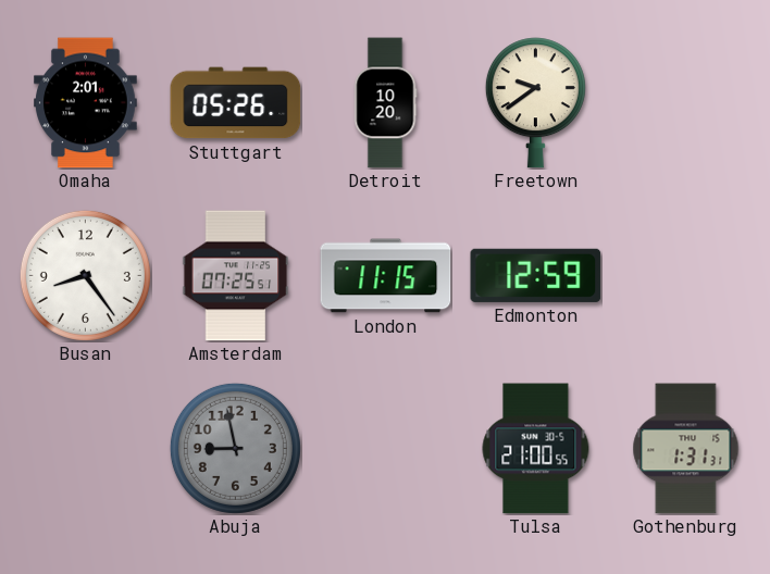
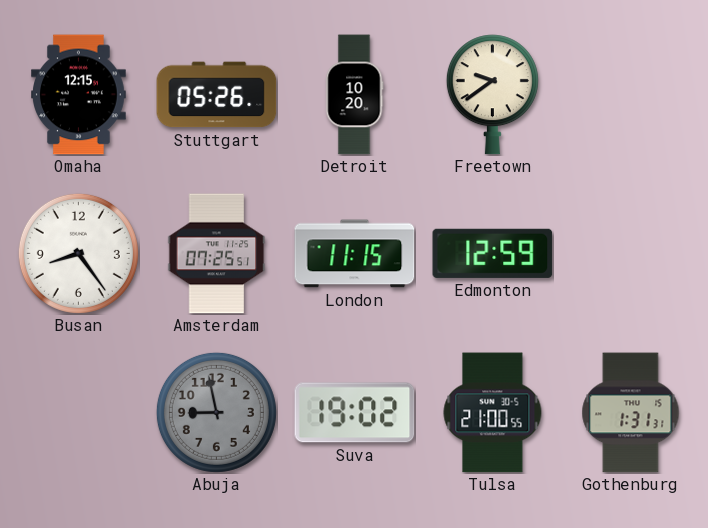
Omaha: 2:01 -> 12:15 (79, 95)
Suva: none -> 19:02 (355, 413)
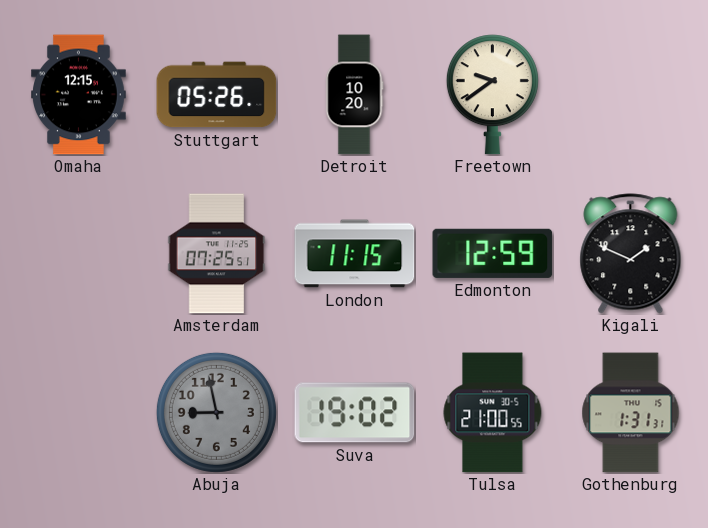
Busan: 8:24 -> none (78, 253)
Kigali: none -> 1:49 (631, 254)
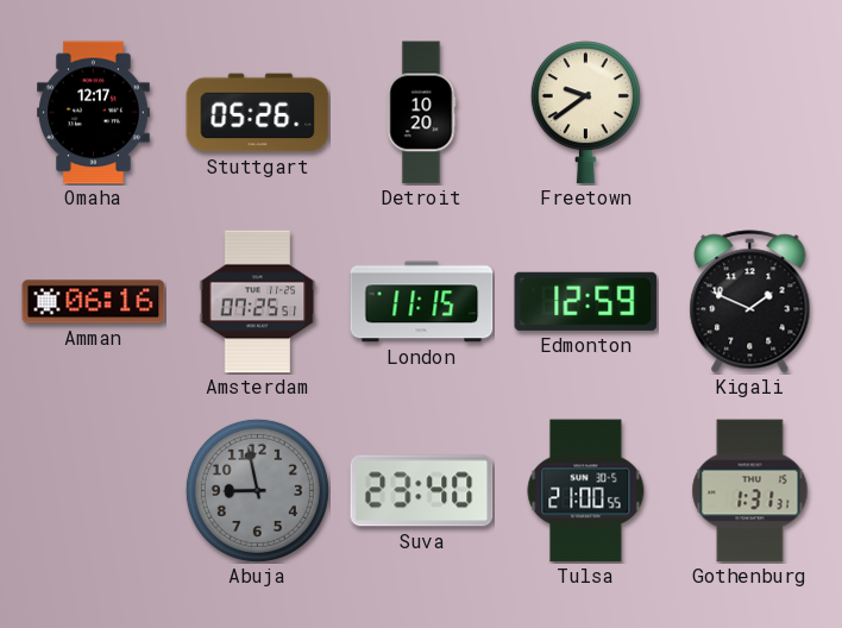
Omaha: 12:15 -> 12:17 (94, 113)
Amman: none -> 06:16 (94, 302)
Suva: 19:02 -> 23:40 (422, 491)
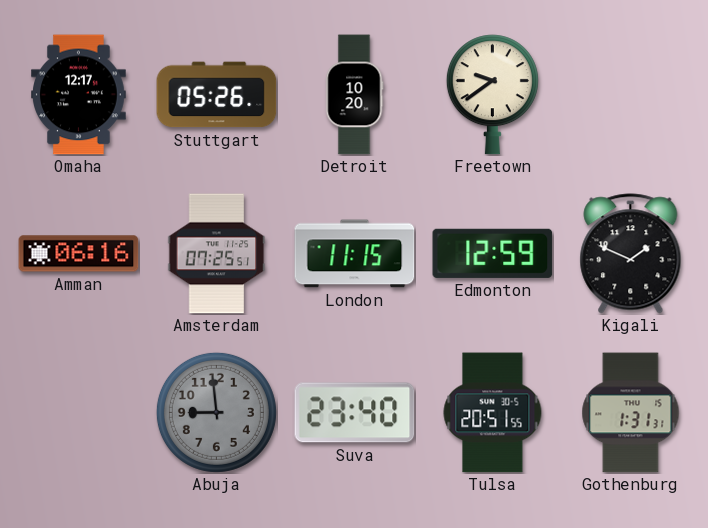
Abuja: 8:58 -> 8:59 (216, 412)
Tulsa: 21:00 -> 20:51 (493, 413)
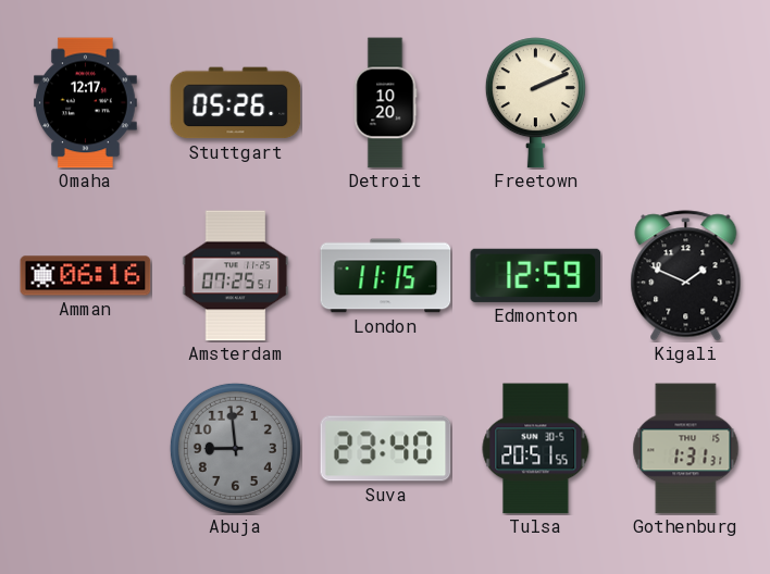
Freetown: 9:39 -> 2:11 (535, 103)
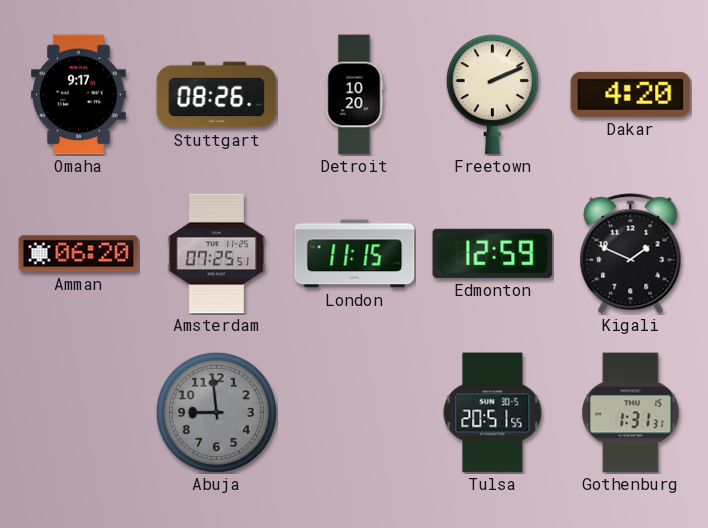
Omaha: 12:17 -> 9:17 (79, 95)
Stuttgart: 05:26 -> 08:26 (217, 95)
Dakar: none -> 4:20 (631, 94)
Amman: 06:16 -> 06:20 (79, 254)
Suva: 23:40 -> none (386, 449)
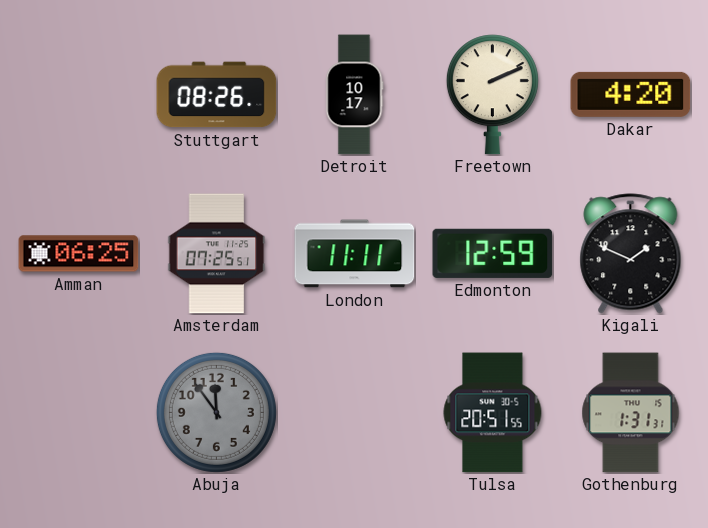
Omaha: 9:17 -> none (79, 95)
Detroit: 10:20 -> 10:17 (354, 95)
Amman: 06:20 -> 06:25 (79, 254)
London: 11:15 -> 11:11 (355, 254)
Abuja: 8:59 -> 11:54 (216, 412)
